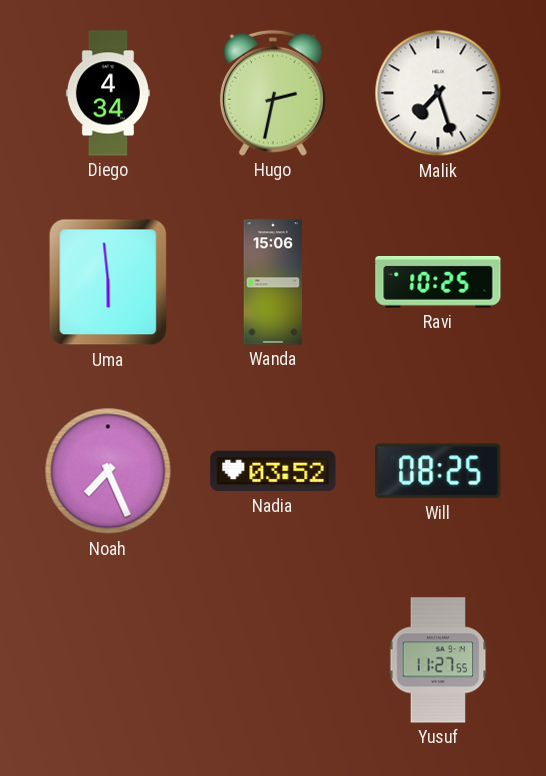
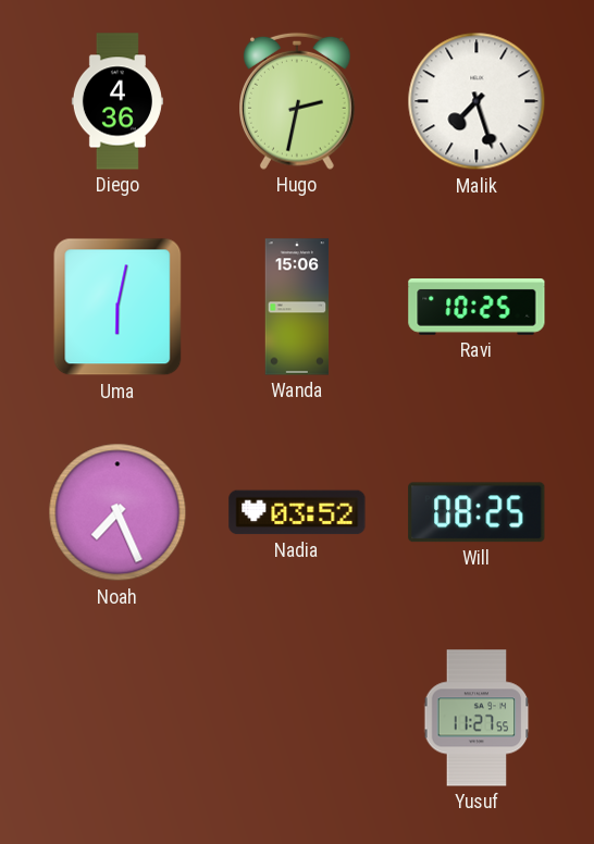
Diego: 4:34 -> 4:36 (117, 101)
Uma: 5:59 -> 6:02 (117, 307)
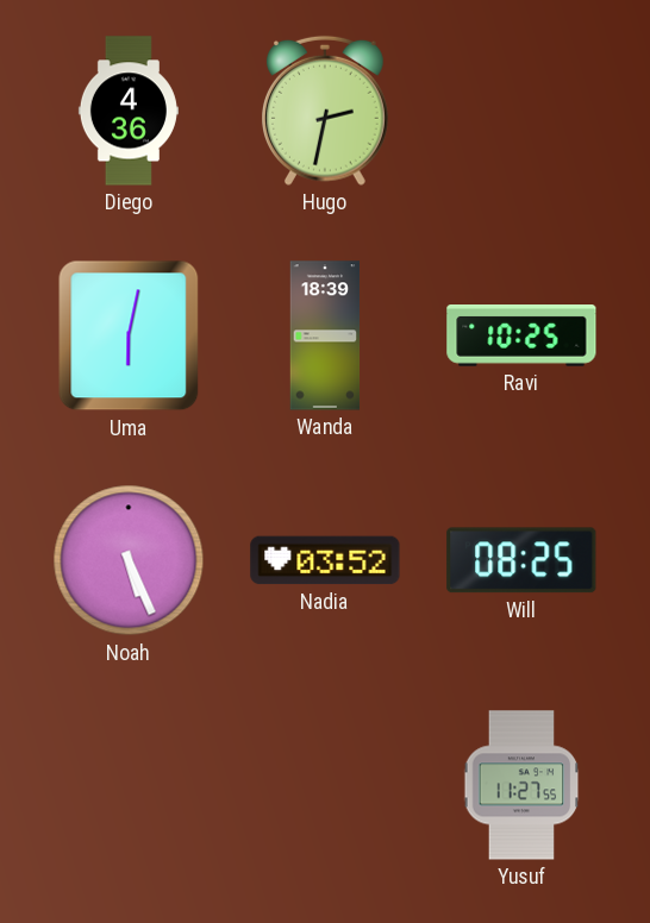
Malik: 7:27 -> none (477, 101)
Wanda: 15:06 -> 18:39 (325, 335)
Noah: 7:26 -> 5:26 (129, 560)
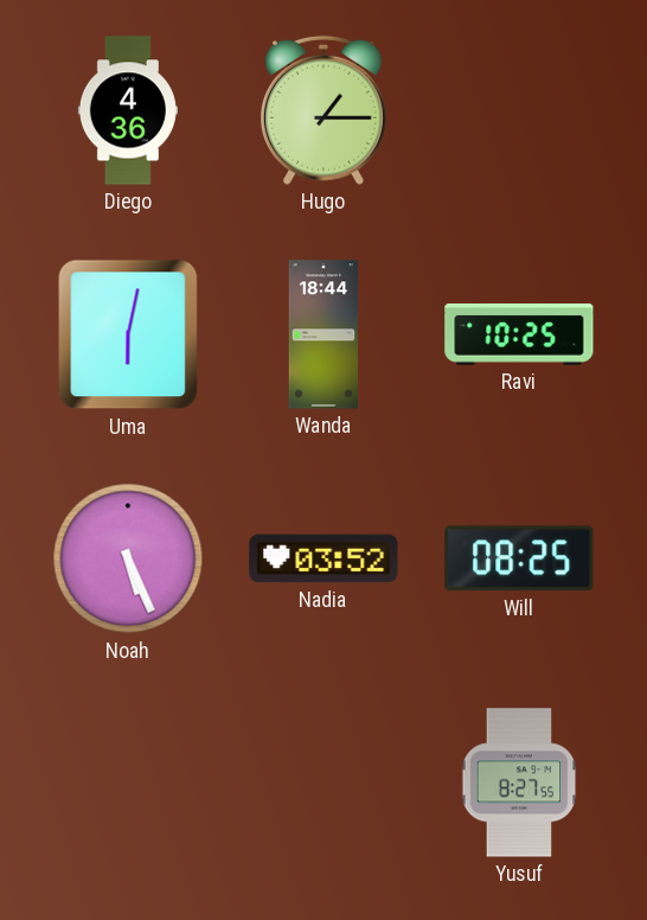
Hugo: 2:32 -> 1:15 (325, 110)
Wanda: 18:39 -> 18:44 (323, 334)
Yusuf: 11:27 -> 8:27 (519, 782)
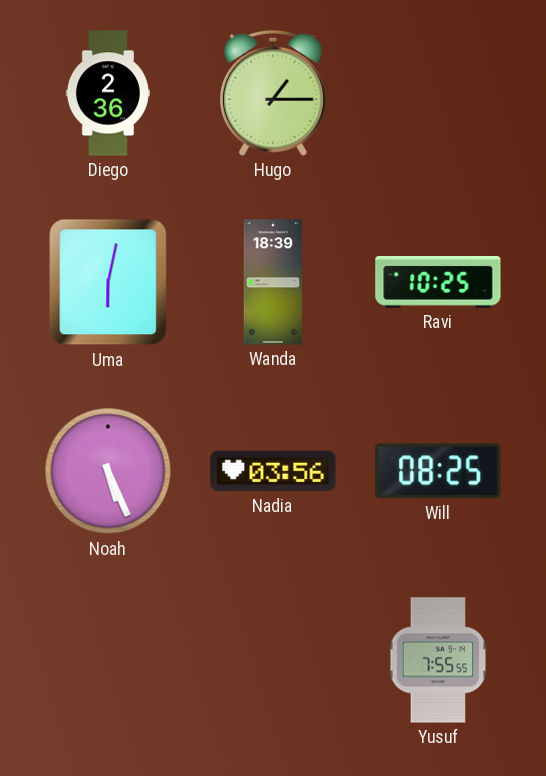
Diego: 4:36 -> 2:36 (108, 93)
Wanda: 18:44 -> 18:39 (273, 282)
Nadia: 03:52 -> 03:56 (273, 471)
Yusuf: 8:27 -> 7:55 (438, 660)
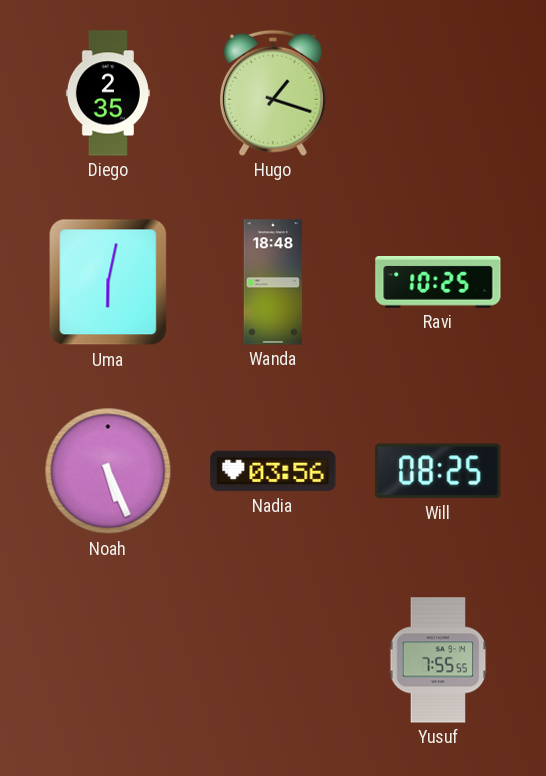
Diego: 2:36 -> 2:35 (108, 93)
Hugo: 1:15 -> 1:18 (274, 93)
Wanda: 18:39 -> 18:48 (273, 282)
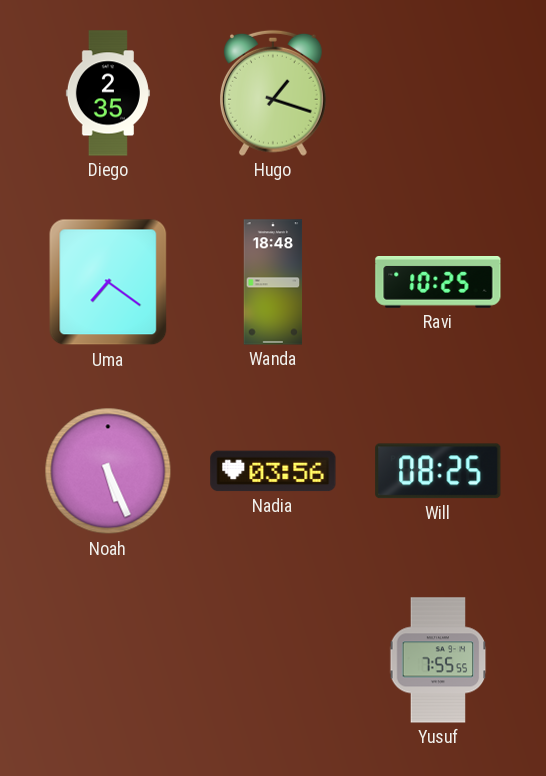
Uma: 6:02 -> 7:21 (108, 282)
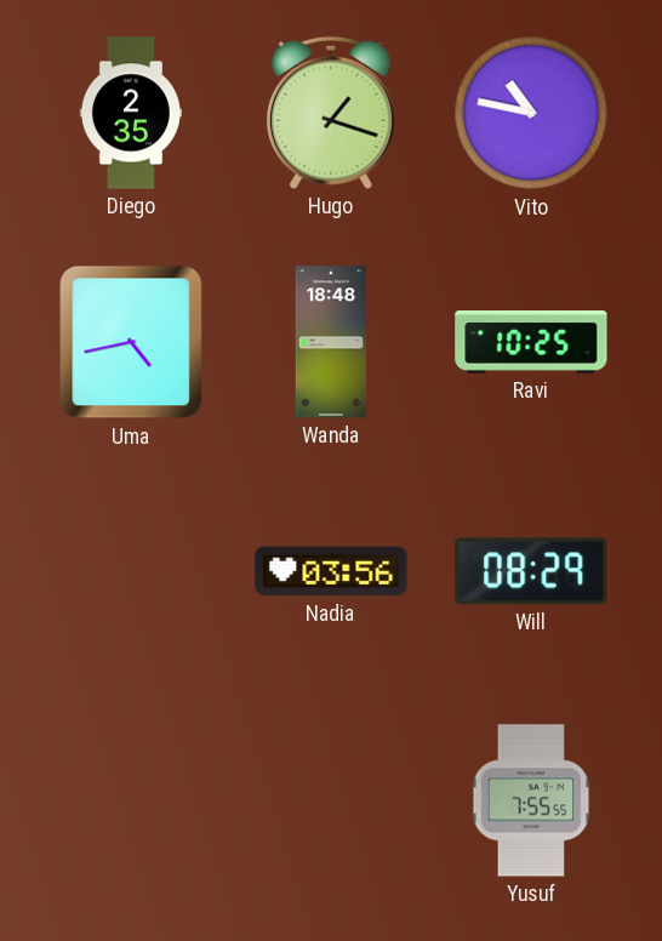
Vito: none -> 10:47 (531, 113)
Uma: 7:21 -> 4:43 (131, 342)
Noah: 5:26 -> none (108, 471)
Will: 08:25 -> 08:29 (531, 571)
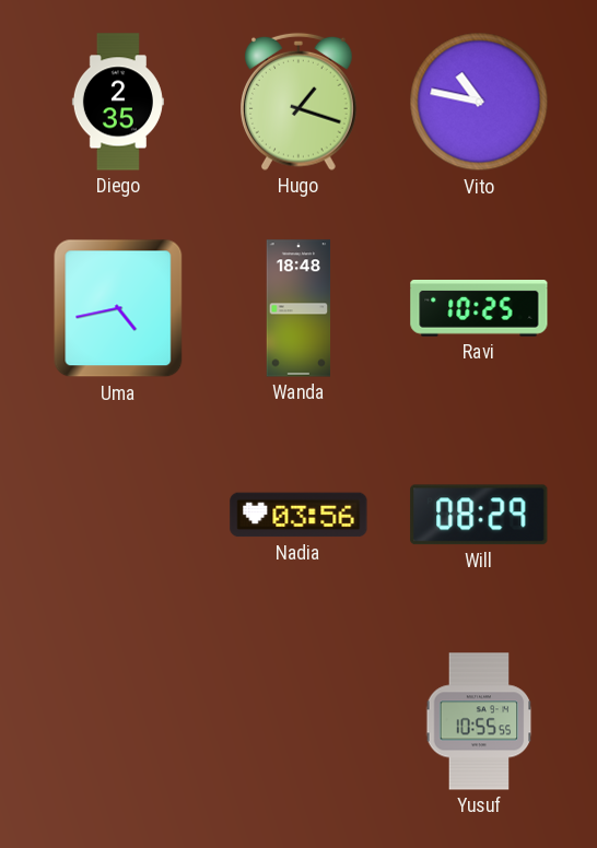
Yusuf: 7:55 -> 10:55 (479, 721)
